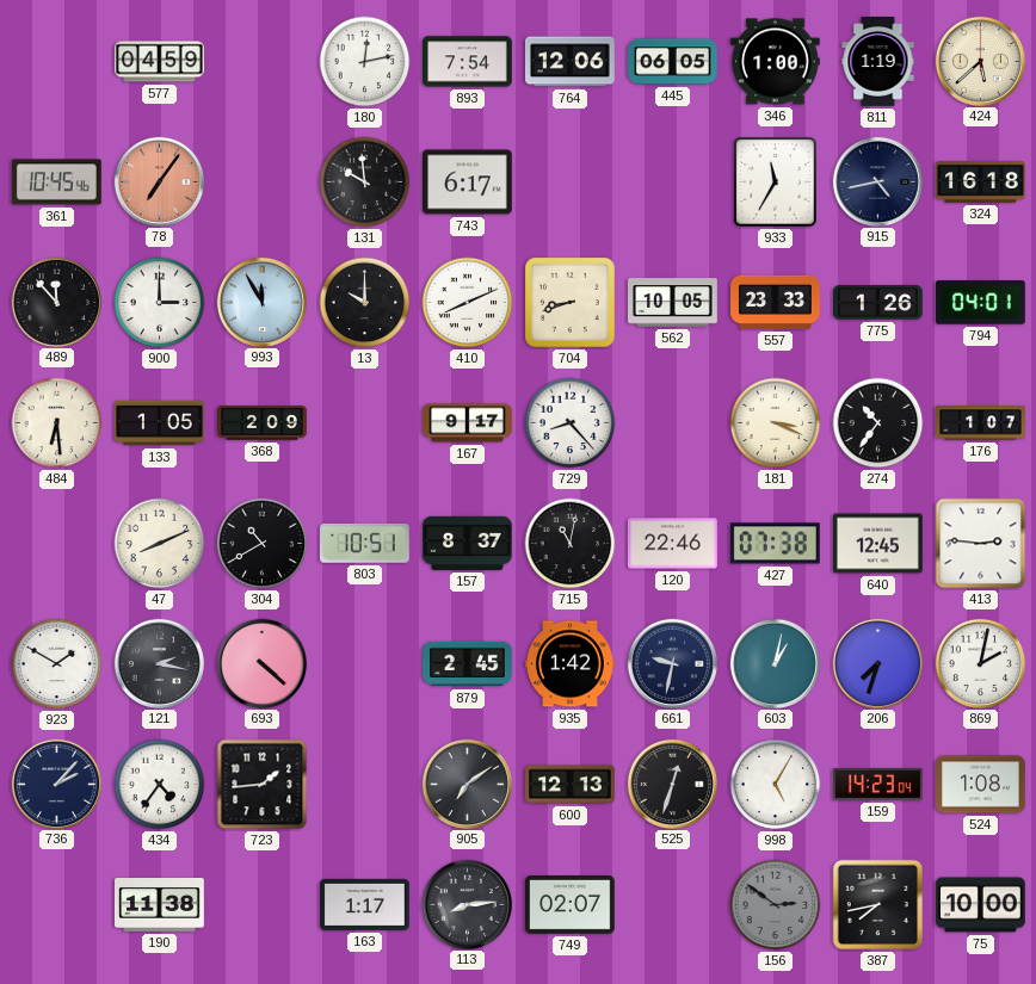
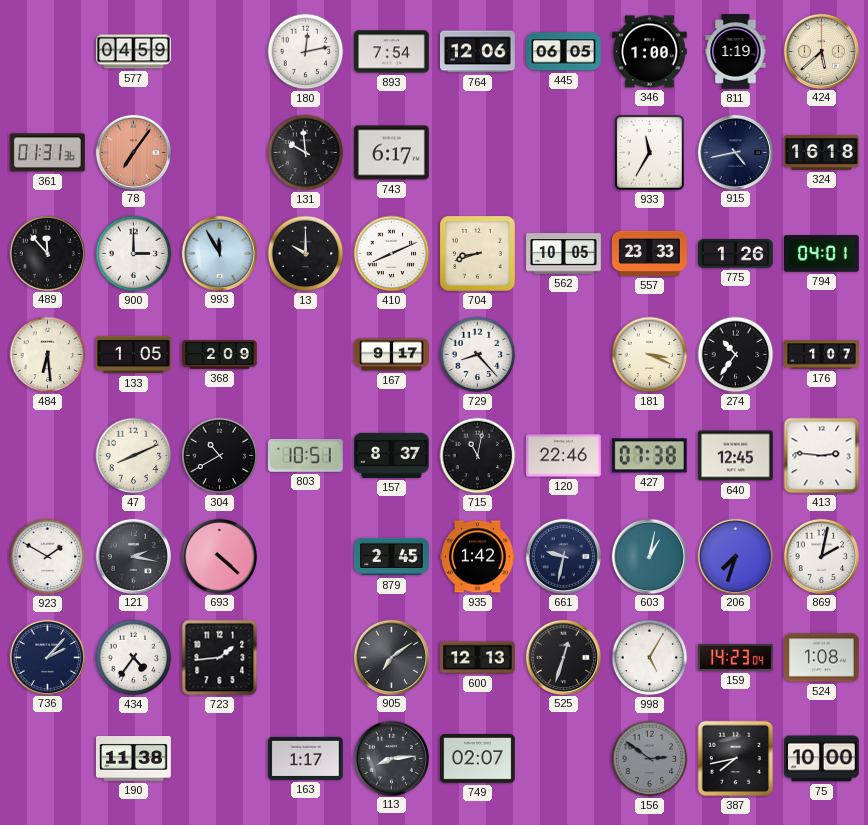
361: 10:45 -> 01:31 (48, 153)
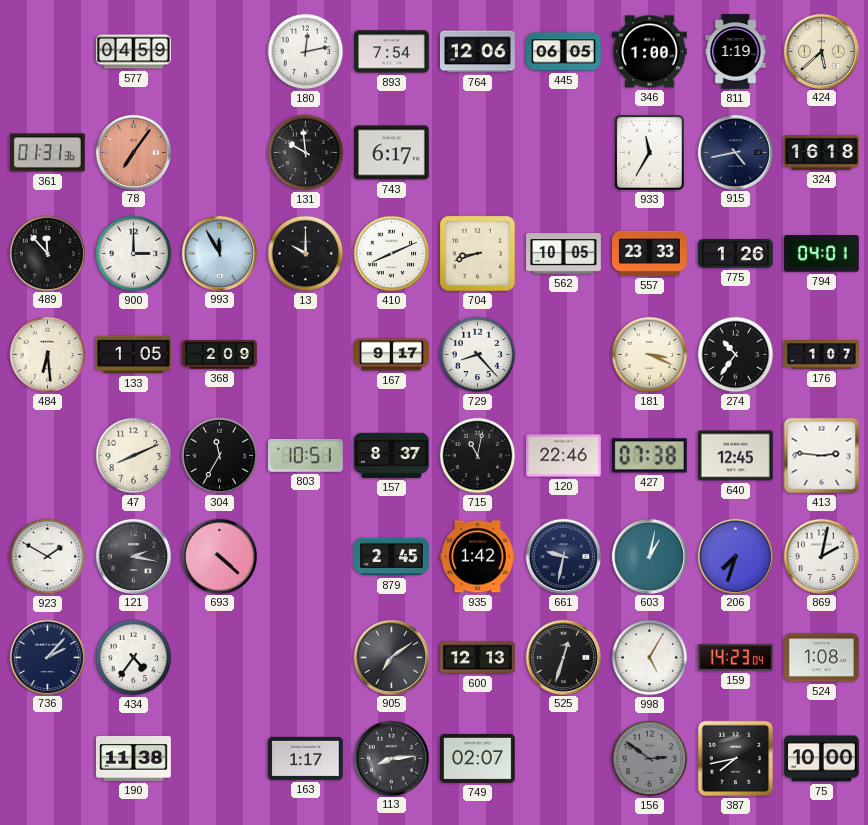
304: 10:40 -> 11:35 (220, 456)
723: 1:44 -> none (220, 658)
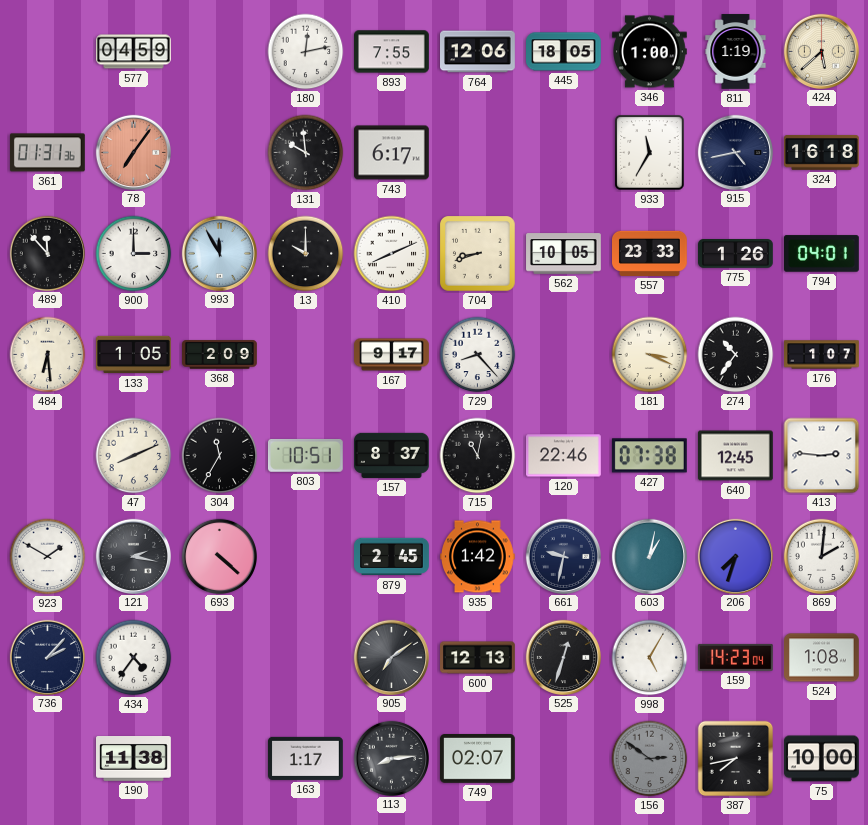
893: 7:54 -> 7:55 (392, 52)
445: 06:05 -> 18:05 (564, 52)
869: 2:02 -> 2:01 (821, 556)
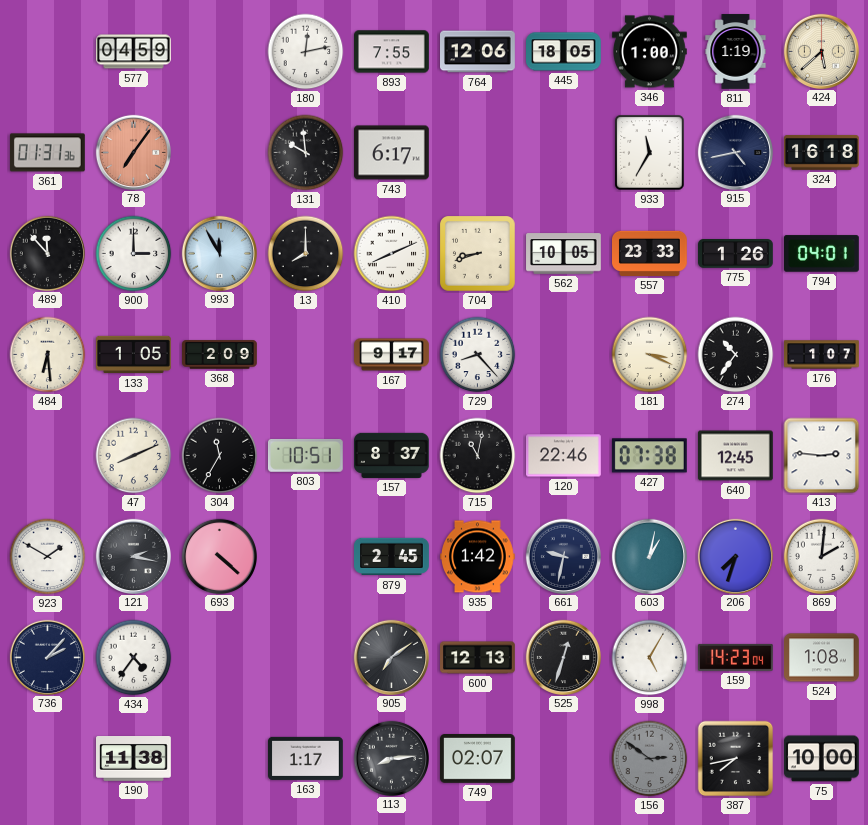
13: 10:00 -> 8:00 (306, 254)
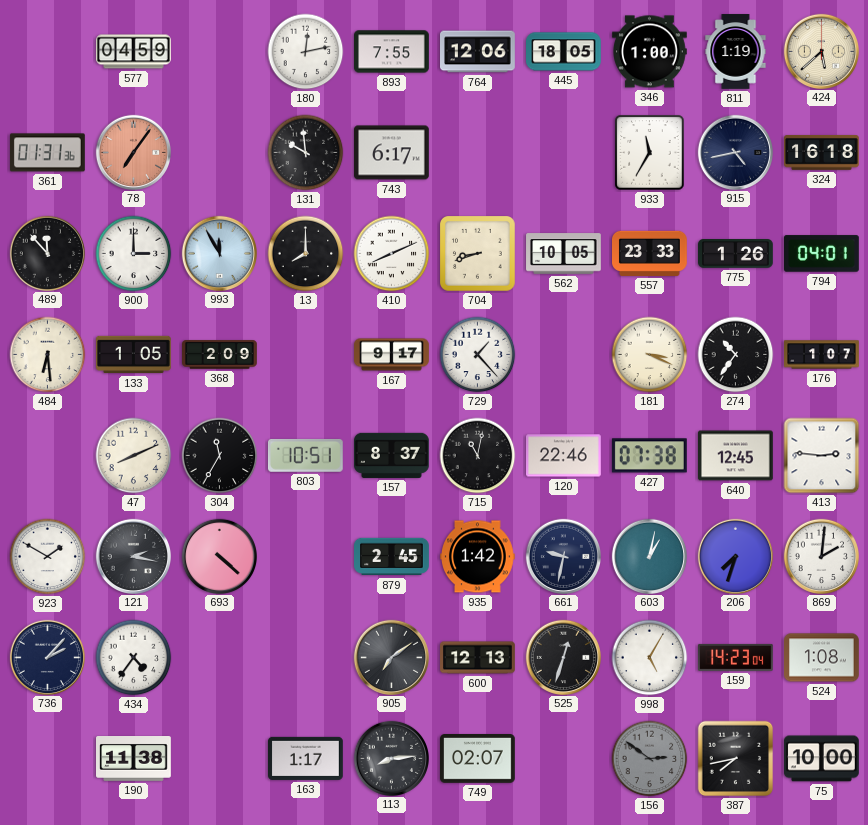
729: 8:23 -> 1:23 (478, 355)
